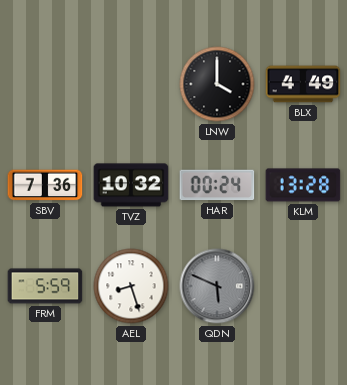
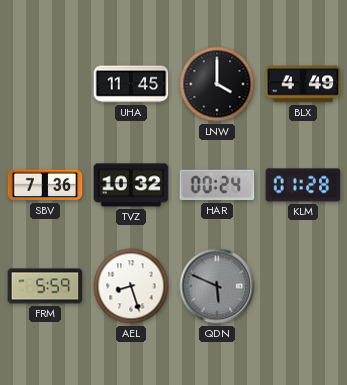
UHA: none -> 11:45 (131, 84)
KLM: 13:28 -> 01:28 (303, 185)
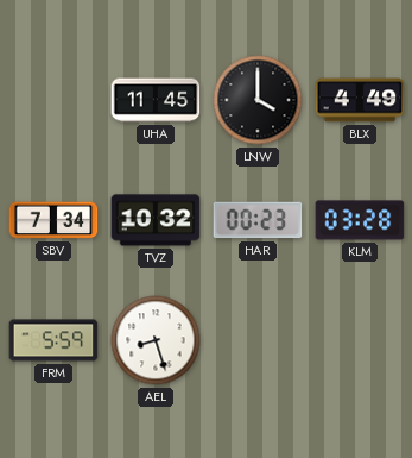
SBV: 7:36 -> 7:34 (53, 220)
HAR: 00:24 -> 00:23 (258, 220)
KLM: 01:28 -> 03:28 (360, 220)
QDN: 5:49 -> none (217, 286)
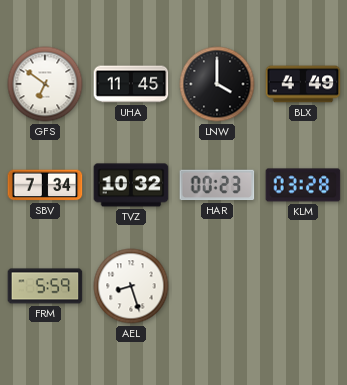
GFS: none -> 6:51 (45, 84)
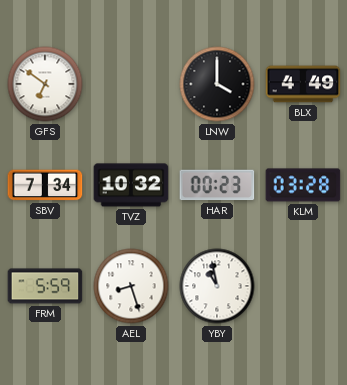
UHA: 11:45 -> none (131, 84)
YBY: none -> 10:58 (217, 286)
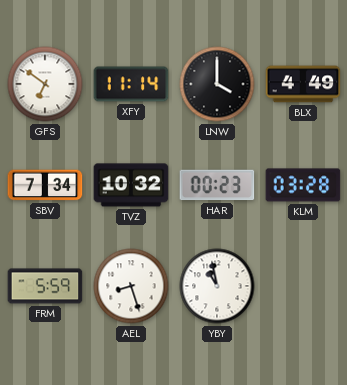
XFY: none -> 11:14 (131, 84)
